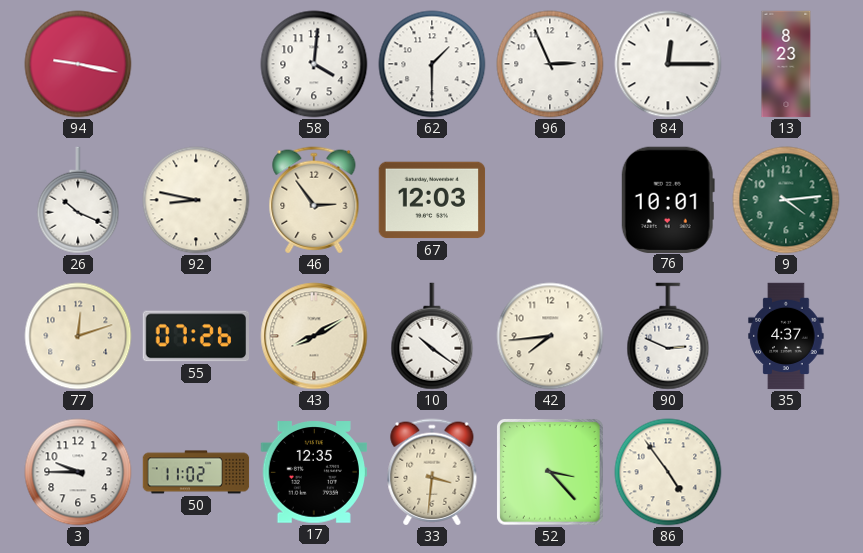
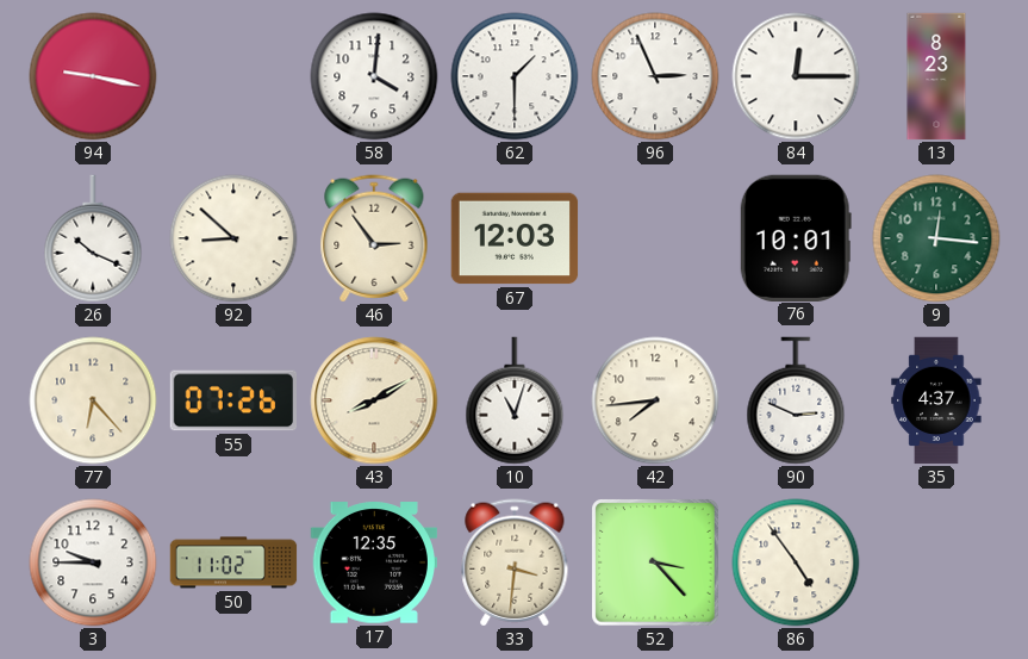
92: 8:47 -> 8:52 (233, 238)
9: 4:14 -> 12:16 (936, 238)
77: 12:12 -> 6:23 (93, 400)
10: 10:21 -> 11:03 (515, 400)
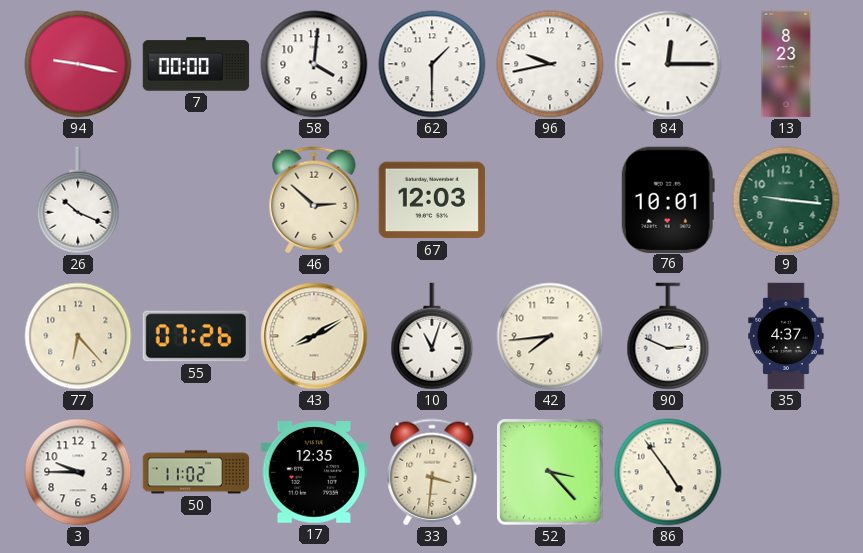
7: none -> 00:00 (196, 64)
96: 2:56 -> 9:43 (550, 64)
92: 8:52 -> none (233, 238)
46: 2:54 -> 2:52 (314, 200)
9: 12:16 -> 9:16 (786, 200)
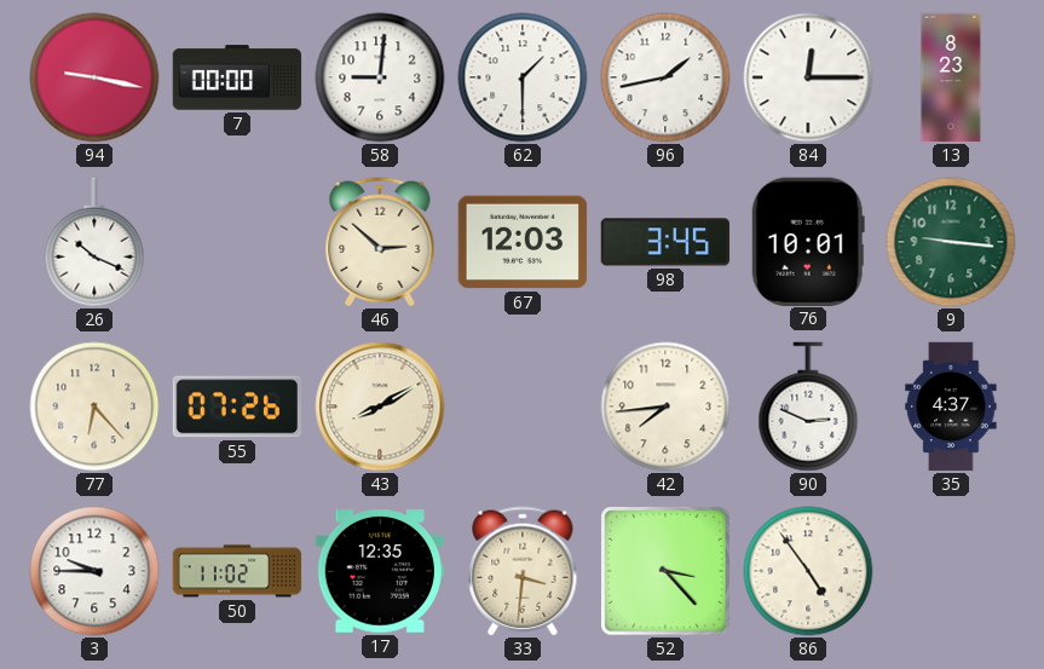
58: 4:01 -> 9:01 (380, 77)
96: 9:43 -> 1:43 (665, 77)
98: none -> 3:45 (665, 242)
10: 11:03 -> none (432, 336)
